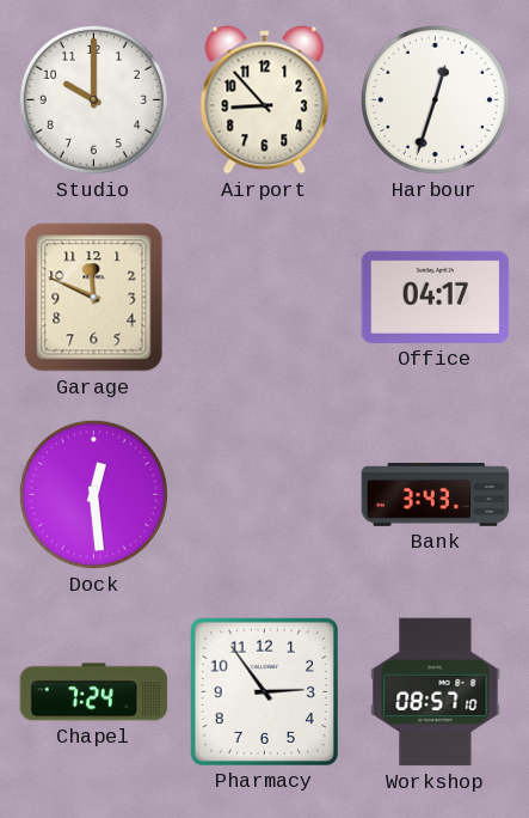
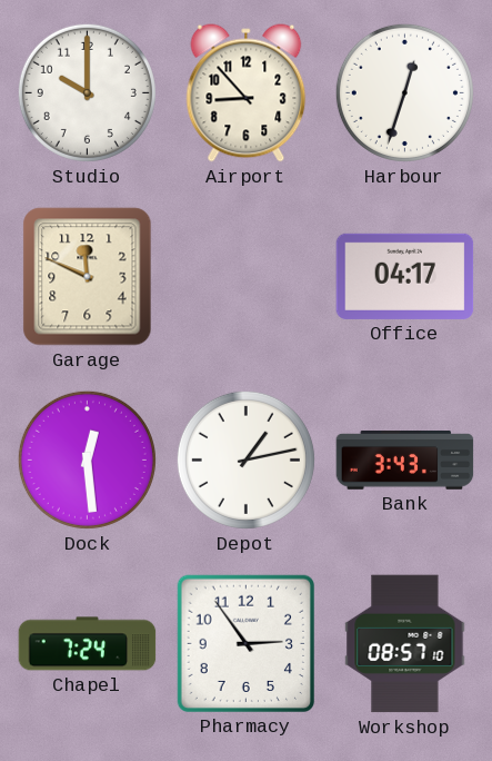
Depot: none -> 1:13 (245, 459)
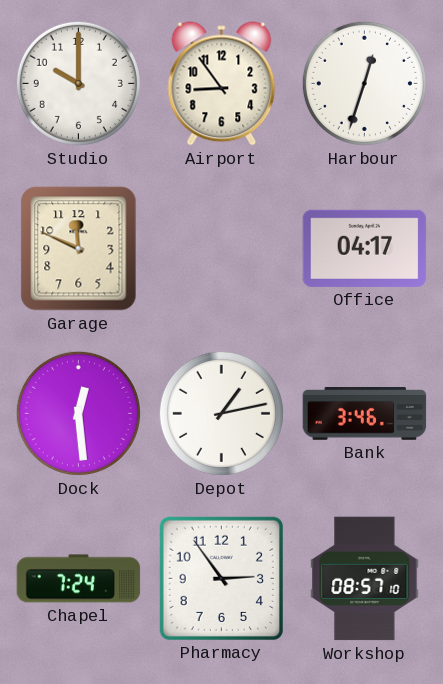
Airport: 8:53 -> 8:54 (222, 84)
Bank: 3:43 -> 3:46 (365, 414)
